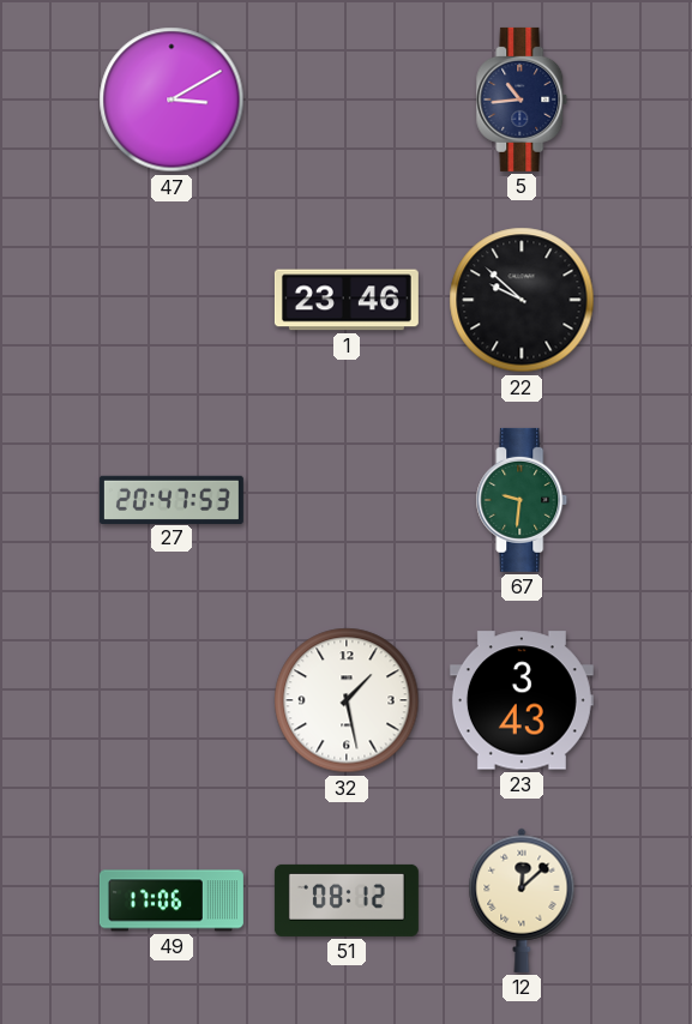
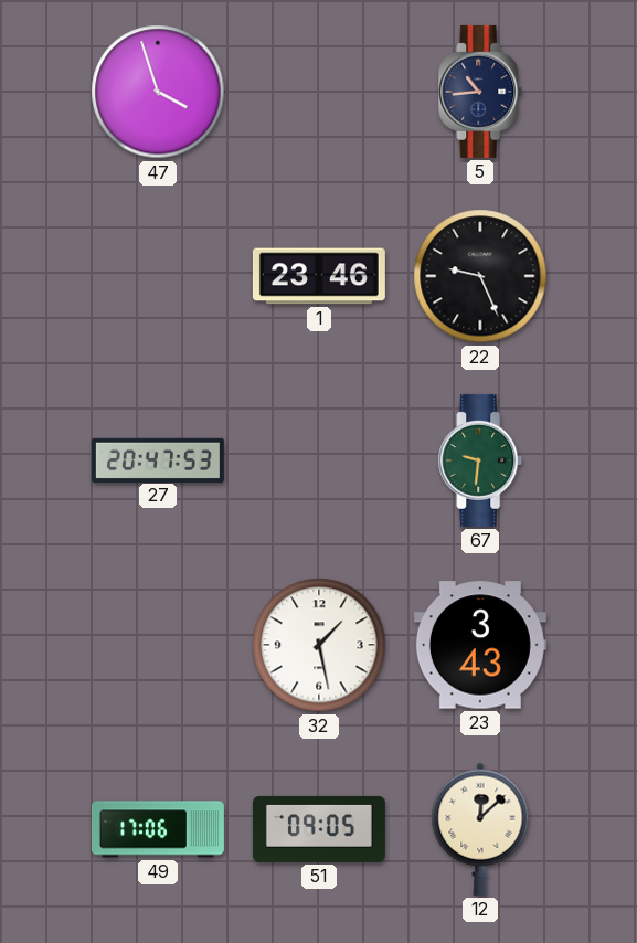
47: 3:10 -> 3:57 (158, 92)
22: 9:52 -> 9:26 (480, 276)
51: 08:12 -> 09:05 (319, 829)
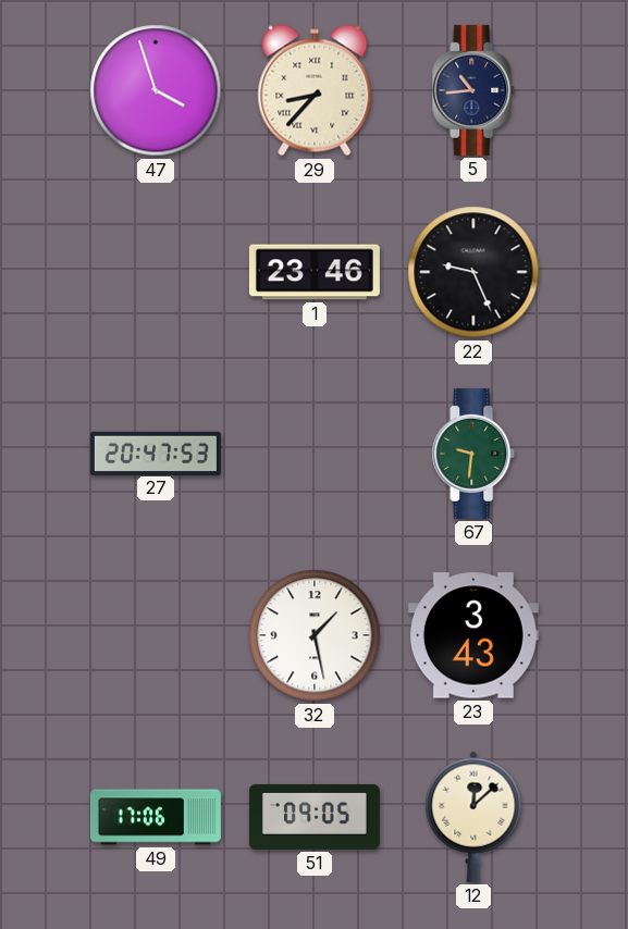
29: none -> 8:37 (315, 90)
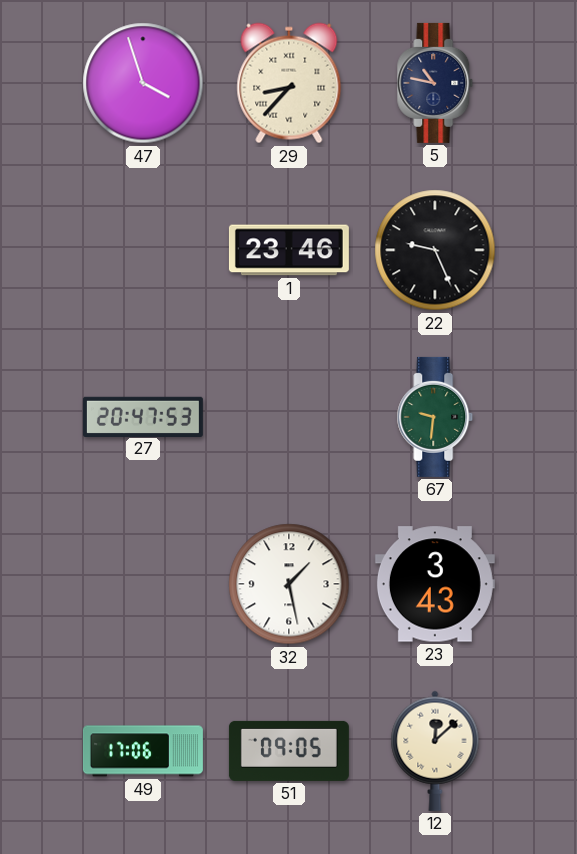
5: 10:44 -> 10:47 (435, 83)
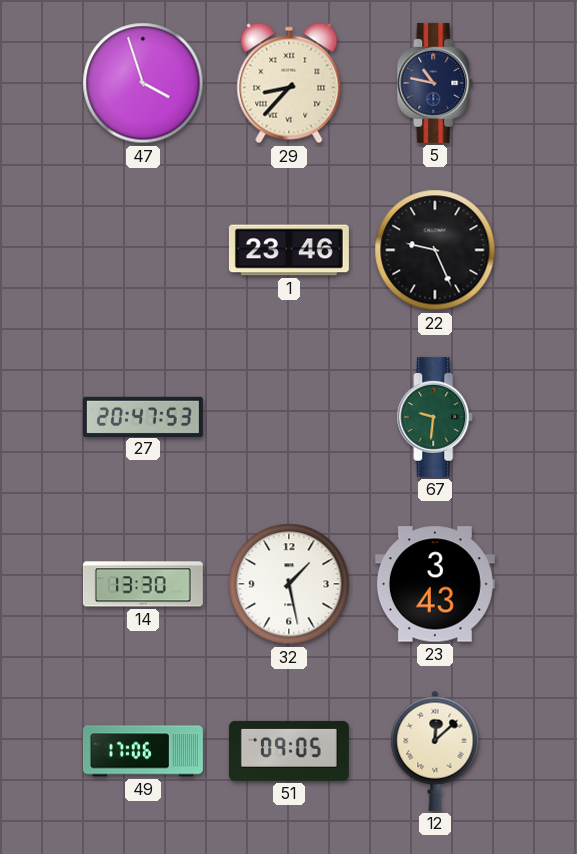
14: none -> 13:30 (143, 584)
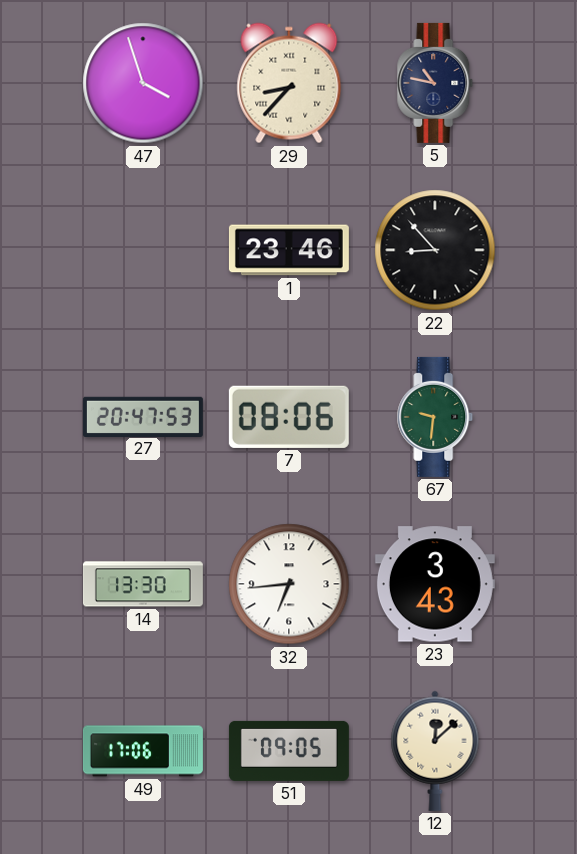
22: 9:26 -> 8:53 (435, 250)
7: none -> 08:06 (289, 417)
32: 1:28 -> 6:44 (289, 584)
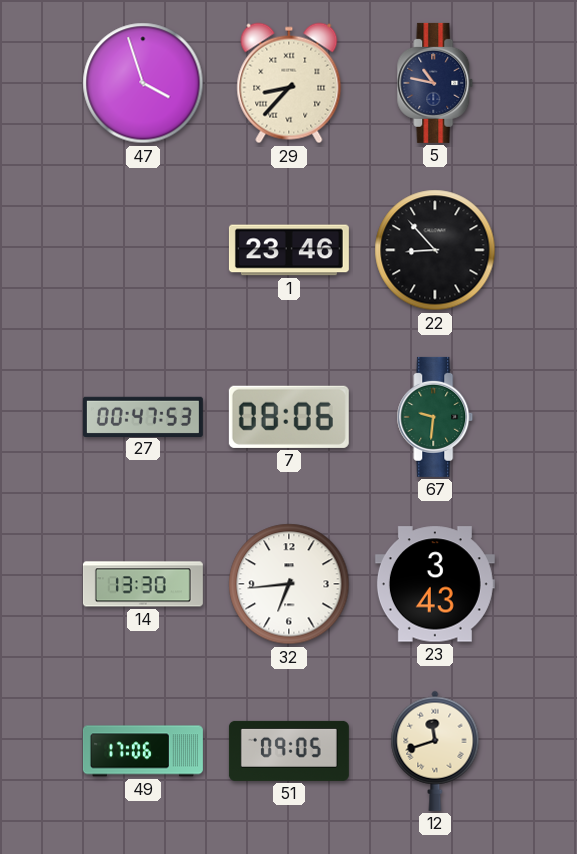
27: 20:47 -> 00:47 (143, 416)
12: 12:08 -> 11:42 (435, 751)
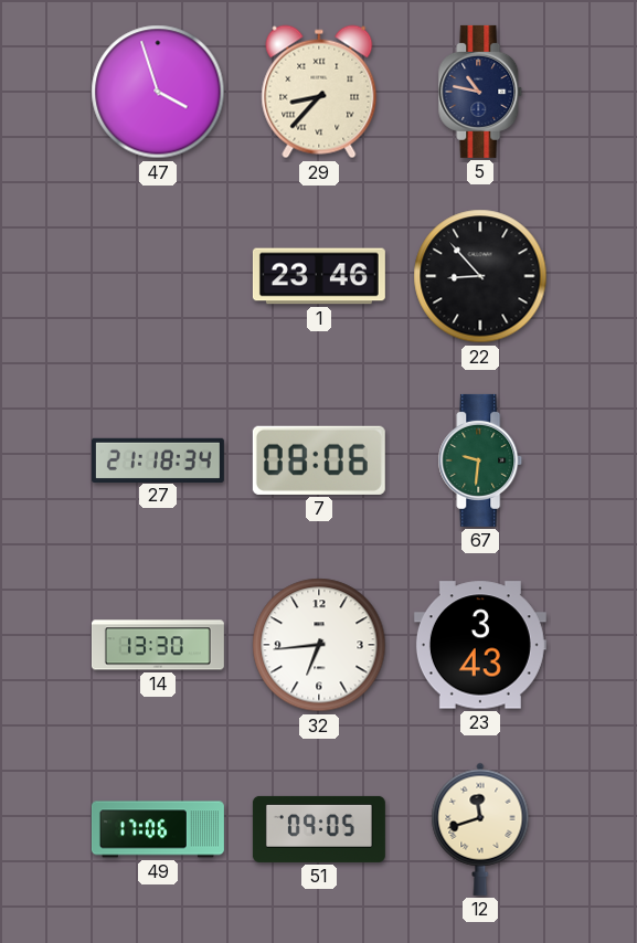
27: 00:47 -> 21:18 (158, 459)
